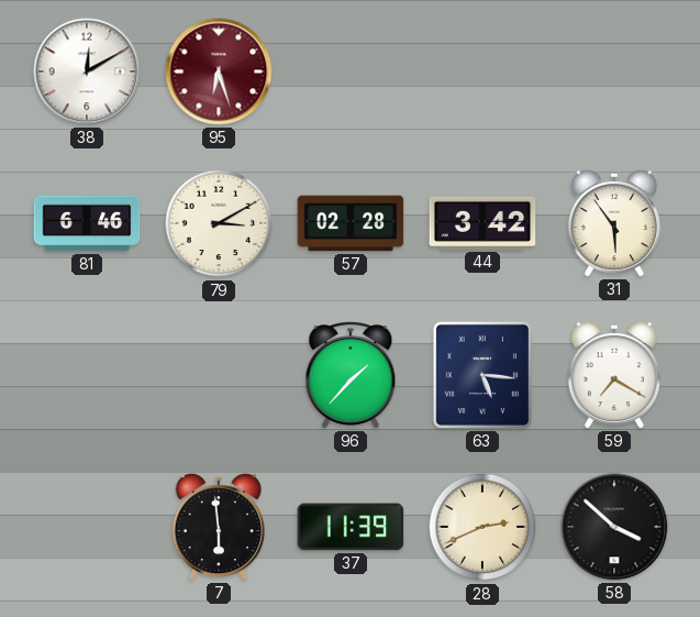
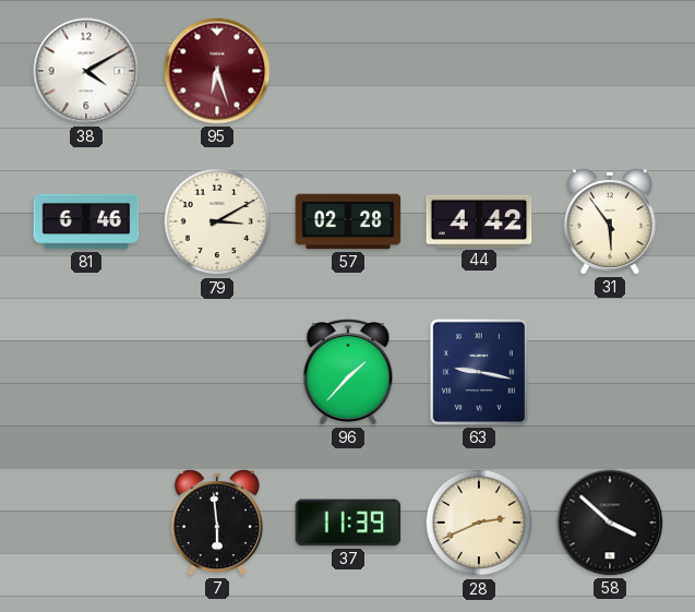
38: 12:10 -> 4:10 (86, 71)
44: 3:42 -> 4:42 (479, 221)
63: 5:16 -> 9:17 (479, 372)
59: 7:20 -> none (614, 375)
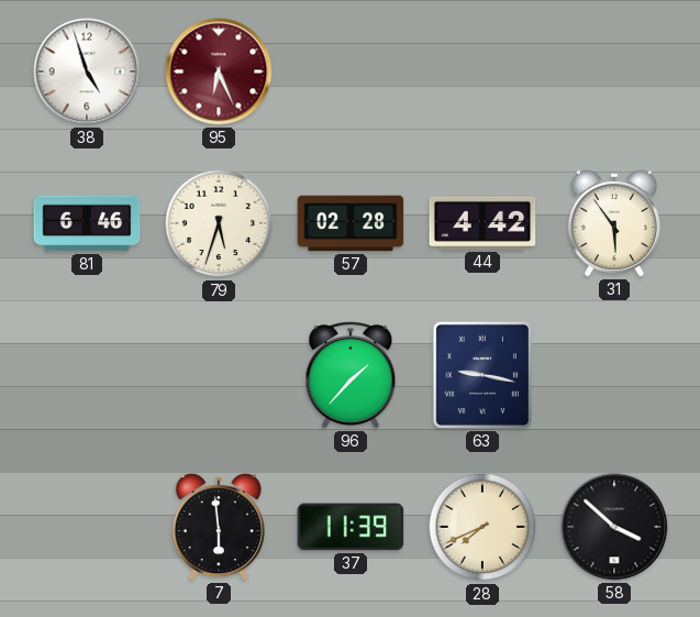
38: 4:10 -> 4:57 (87, 71)
95: 6:27 -> 6:26 (219, 71)
79: 3:10 -> 5:33 (219, 223)
28: 2:41 -> 7:41 (482, 527)
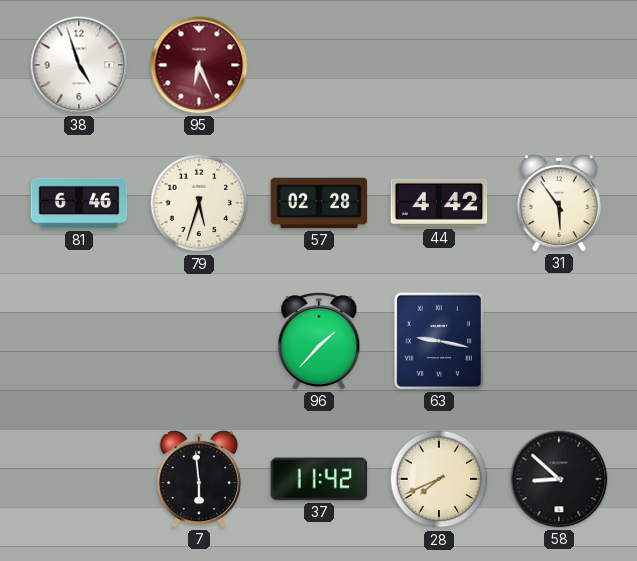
37: 11:39 -> 11:42 (319, 479)
58: 3:52 -> 8:52 (559, 479)
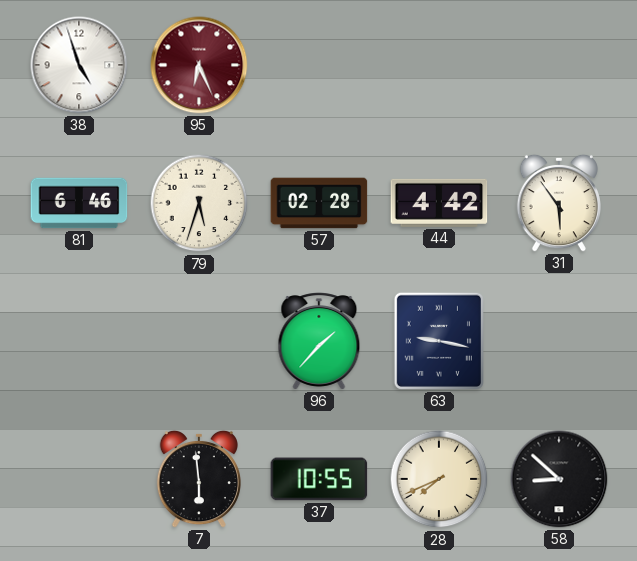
37: 11:42 -> 10:55 (319, 479)
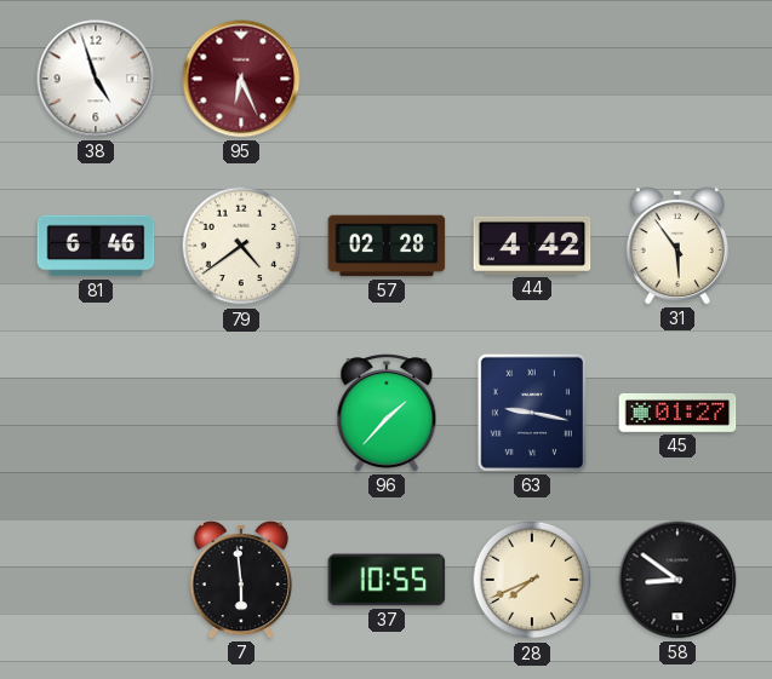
79: 5:33 -> 4:39 (241, 246)
45: none -> 01:27 (677, 413)
58: 8:52 -> 8:51 (677, 580)
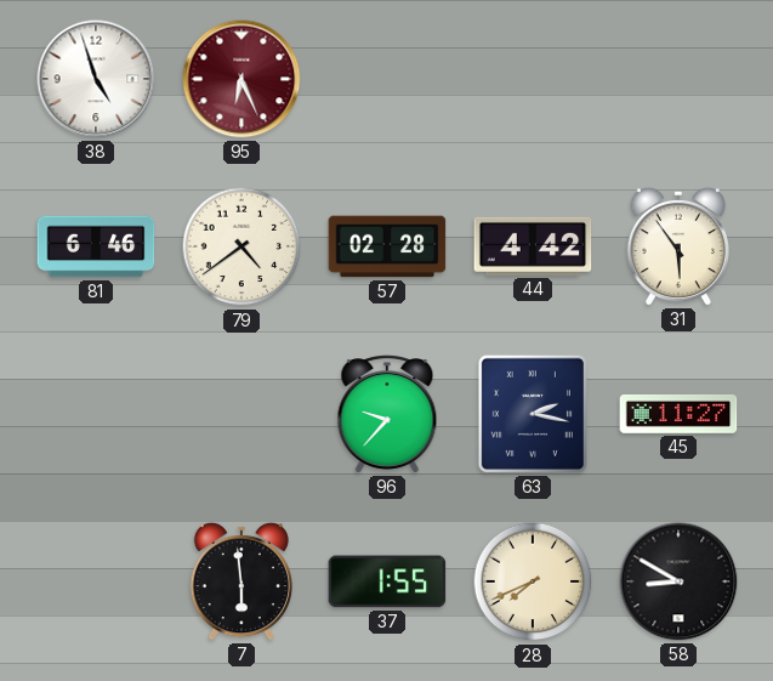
96: 1:37 -> 9:37 (387, 414)
63: 9:17 -> 2:17 (533, 414)
45: 01:27 -> 11:27 (678, 414)
37: 10:55 -> 1:55 (387, 581)
58: 8:51 -> 8:50 (678, 581)
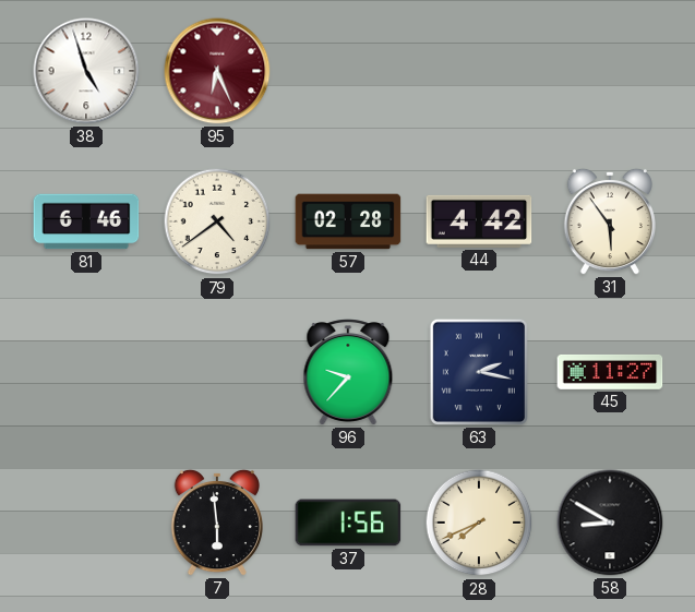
37: 1:55 -> 1:56 (348, 523)
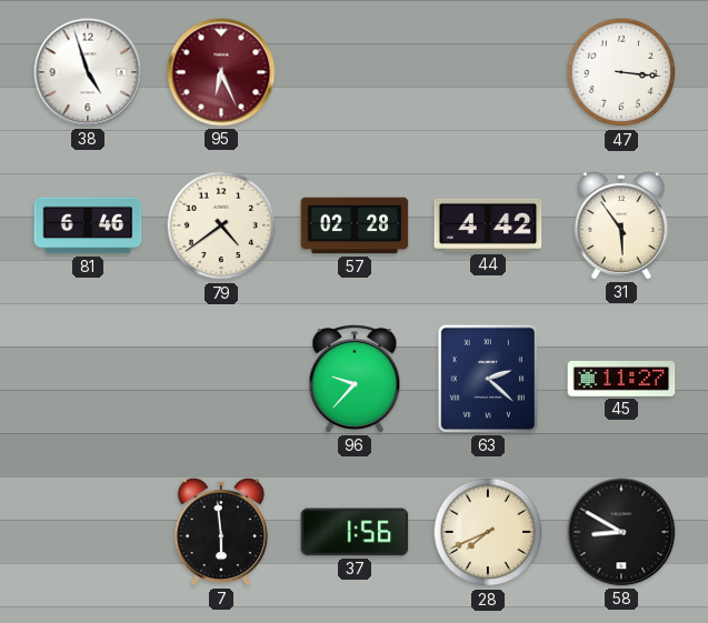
47: none -> 3:16 (621, 72)
63: 2:17 -> 2:22 (488, 379)
